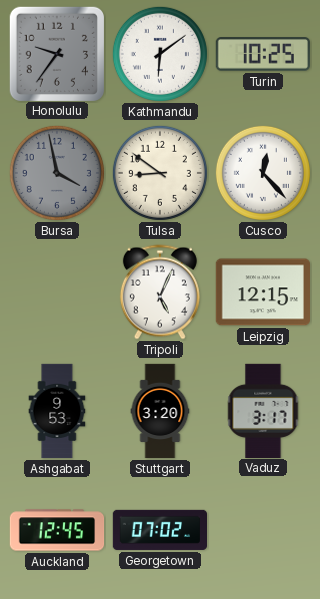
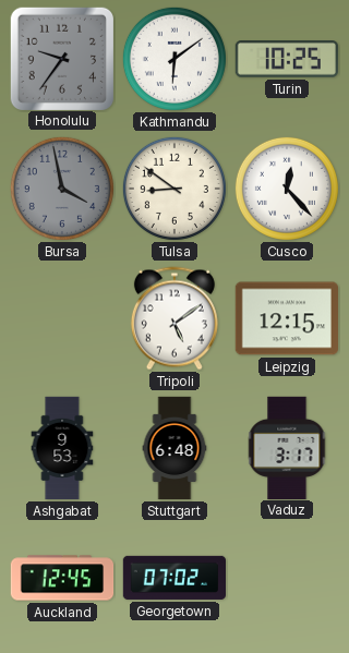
Tripoli: 5:04 -> 5:09 (174, 318)
Stuttgart: 3:20 -> 6:48 (174, 448)
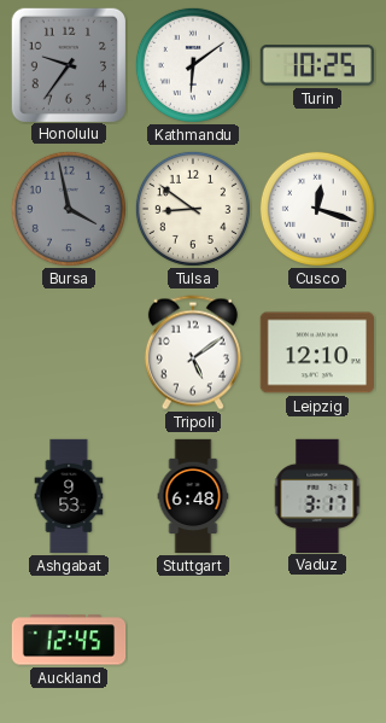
Cusco: 12:23 -> 12:18 (317, 209)
Leipzig: 12:15 -> 12:10 (316, 352)
Georgetown: 07:02 -> none (174, 578)
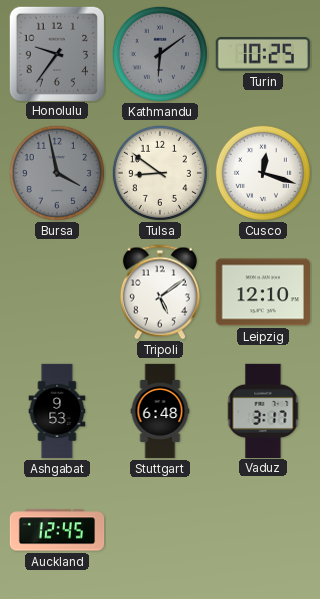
Kathmandu dial: white -> grey (160, 54)
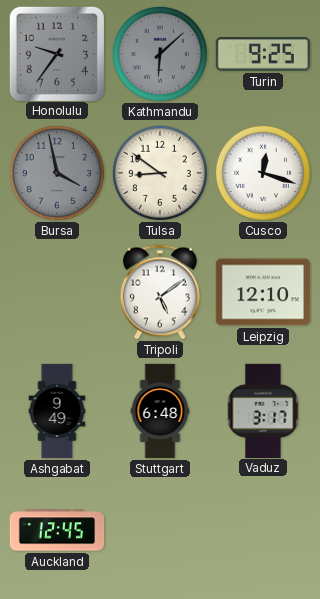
Kathmandu: 6:09 -> 6:08 (160, 54)
Turin: 10:25 -> 9:25 (263, 54)
Ashgabat: 9:53 -> 9:49 (57, 411)
